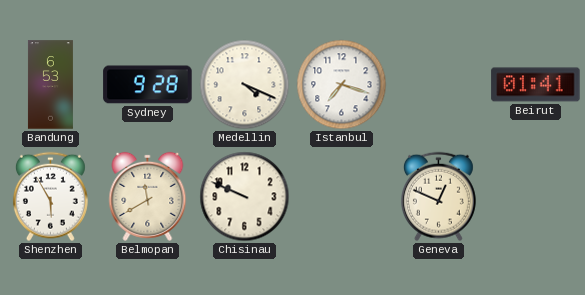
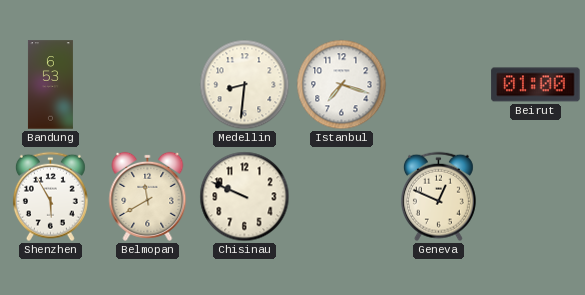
Sydney: 9:28 -> none (148, 85)
Medellin: 4:19 -> 8:31 (245, 85)
Beirut: 01:41 -> 01:00 (536, 85)
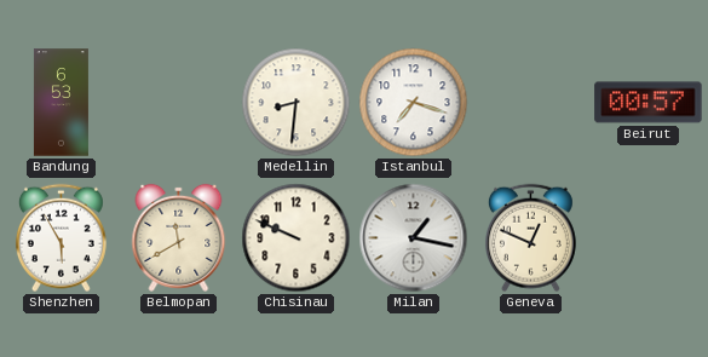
Beirut: 01:00 -> 00:57 (649, 103)
Milan: none -> 1:17 (414, 238)
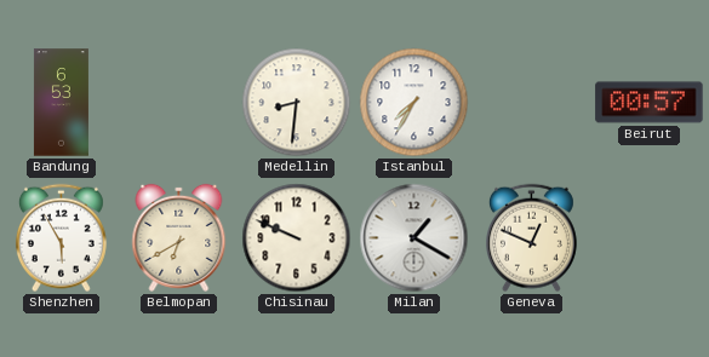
Istanbul: 7:18 -> 7:35 (414, 103)
Belmopan: 11:40 -> 6:40 (179, 237)
Milan: 1:17 -> 1:20 (414, 238)
